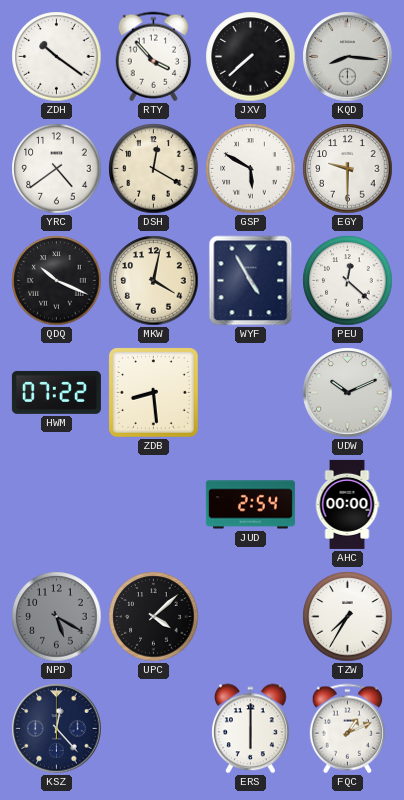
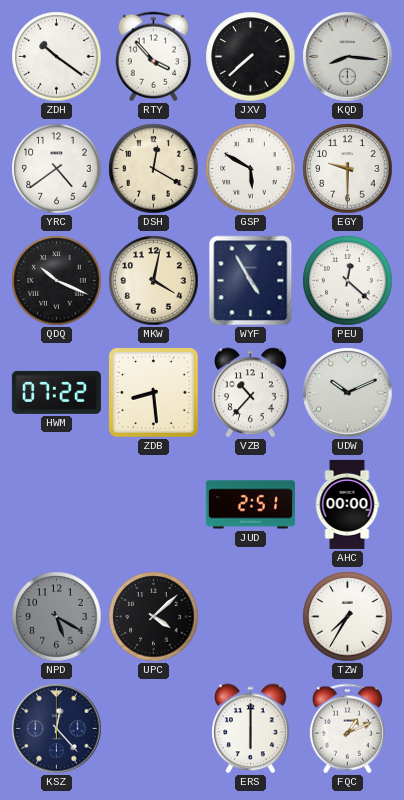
VZB: none -> 10:37 (251, 393)
JUD: 2:54 -> 2:51 (250, 505)
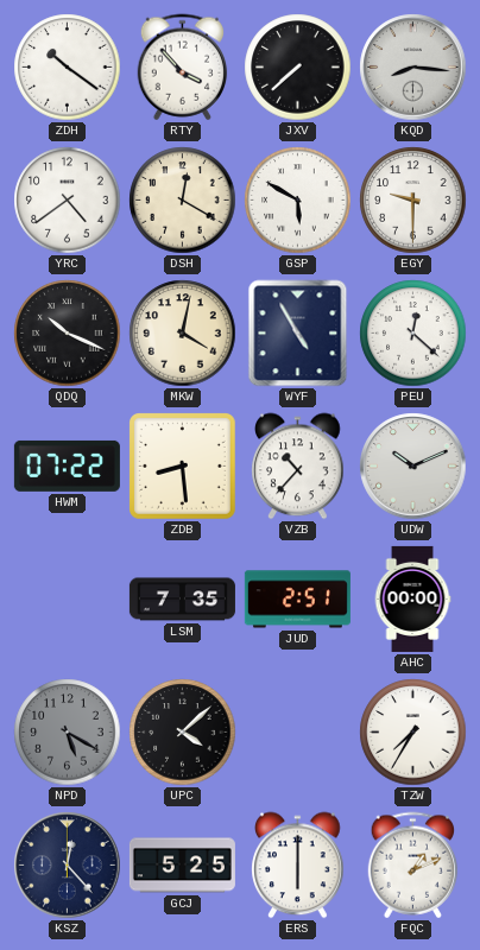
LSM: none -> 7:35 (182, 600)
GCJ: none -> 5:25 (182, 866)
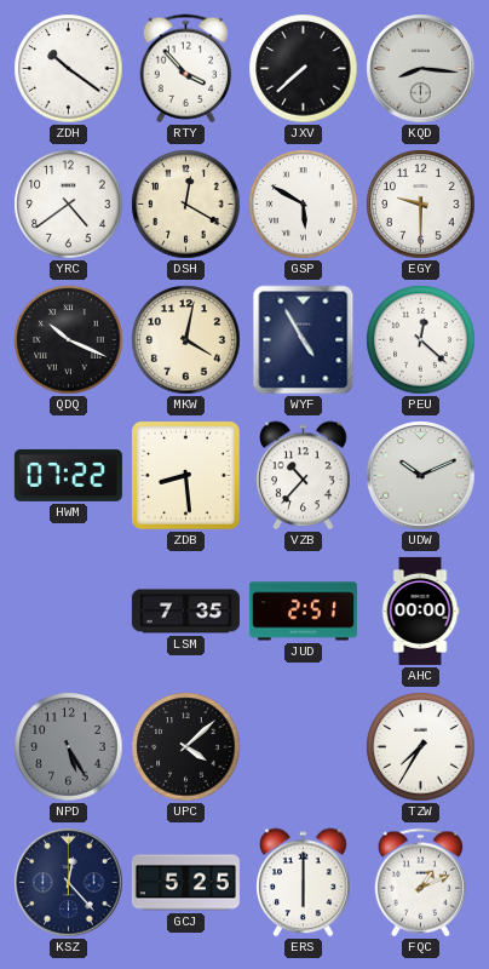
NPD: 5:20 -> 5:25 (69, 747)
